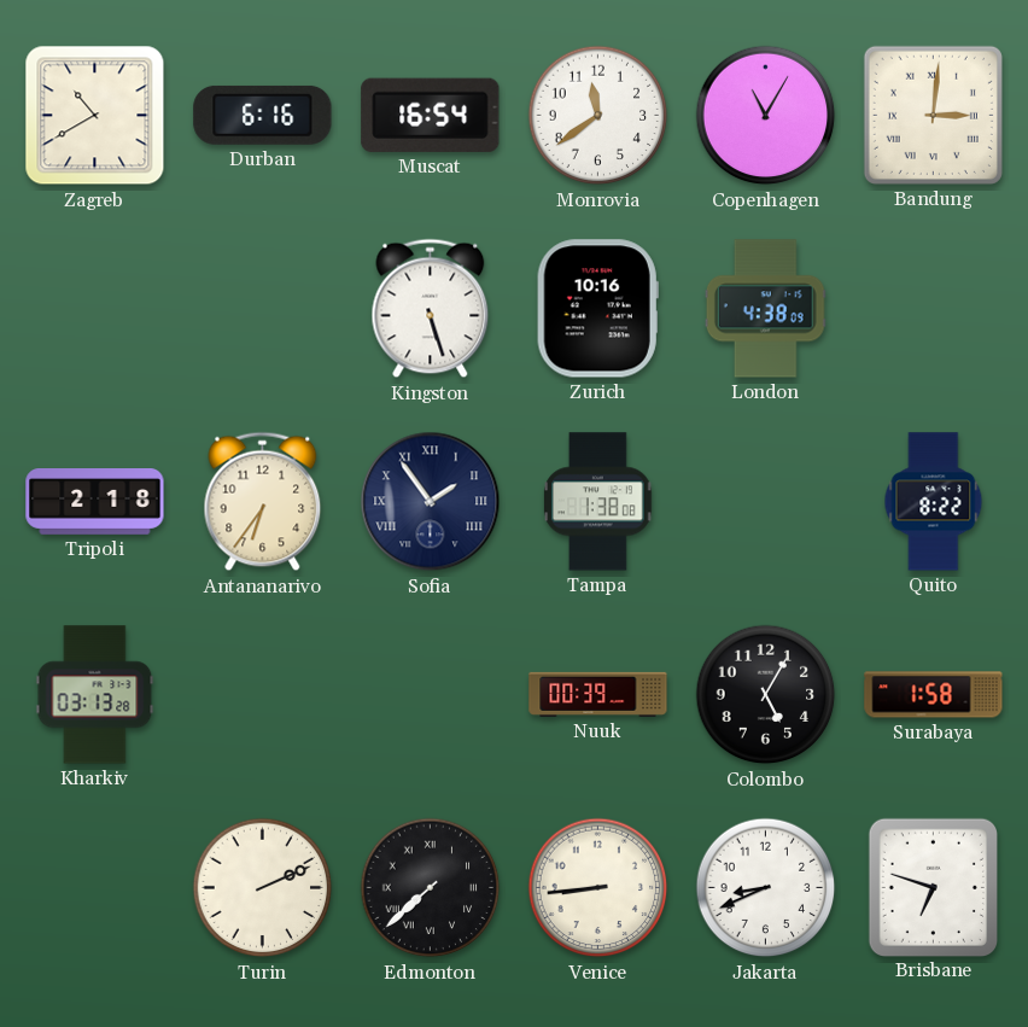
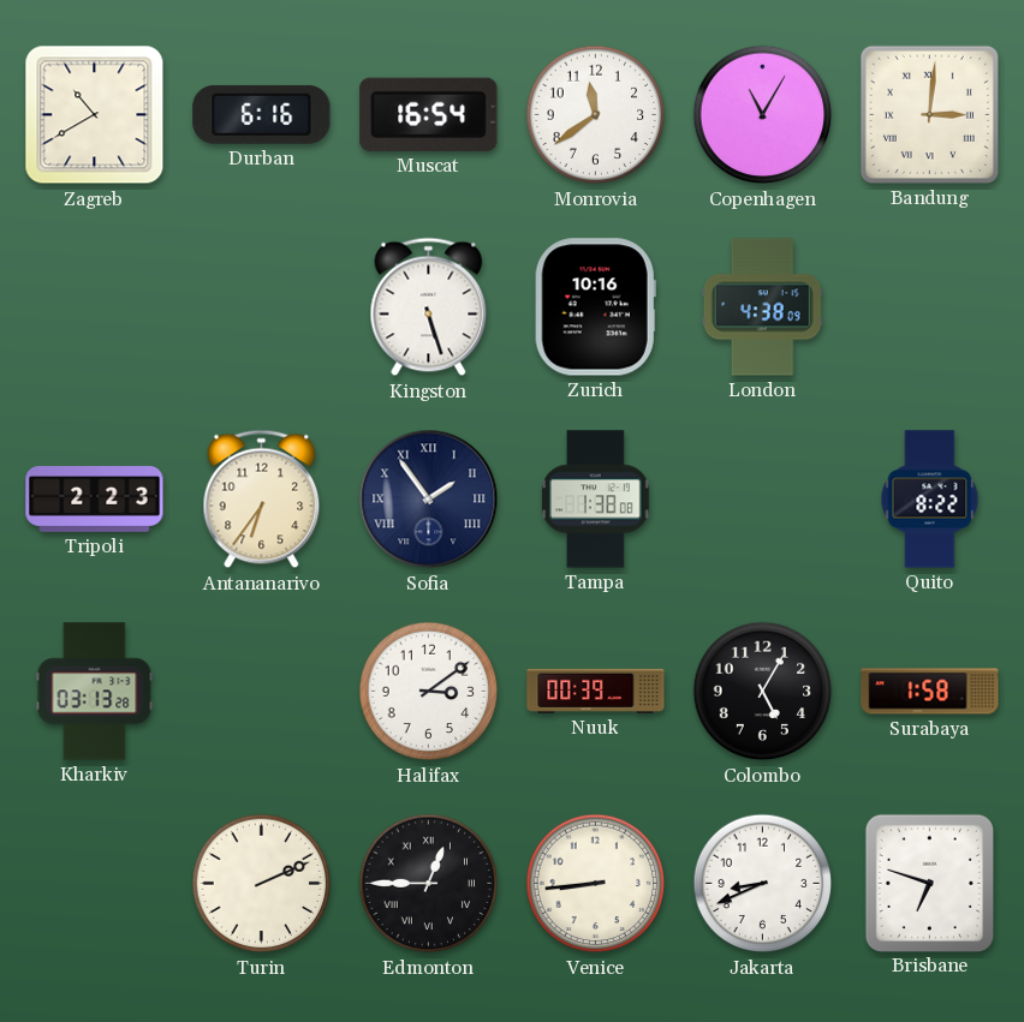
Tripoli: 2:18 -> 2:23 (95, 500)
Halifax: none -> 3:09 (429, 692)
Edmonton: 7:38 -> 12:45 (429, 884)
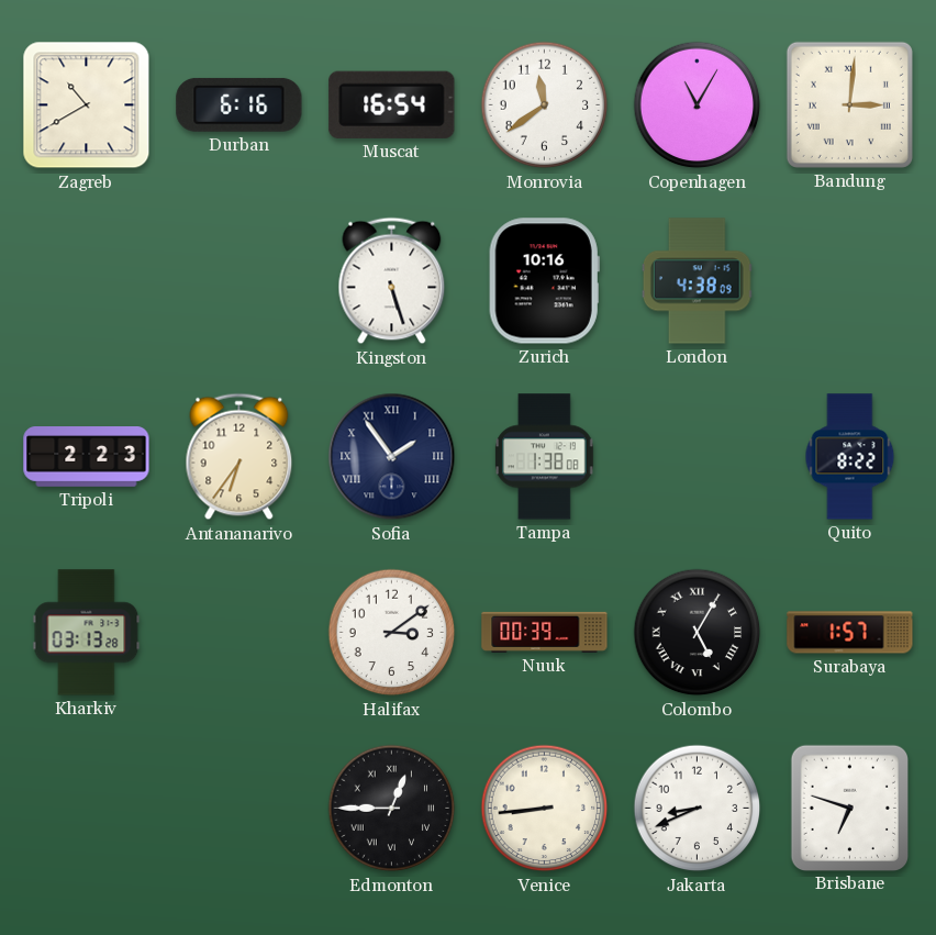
Colombo numerals: Arabic -> Roman (698, 633)
Surabaya: 1:58 -> 1:57 (850, 633)
Turin: 2:11 -> none (262, 884)
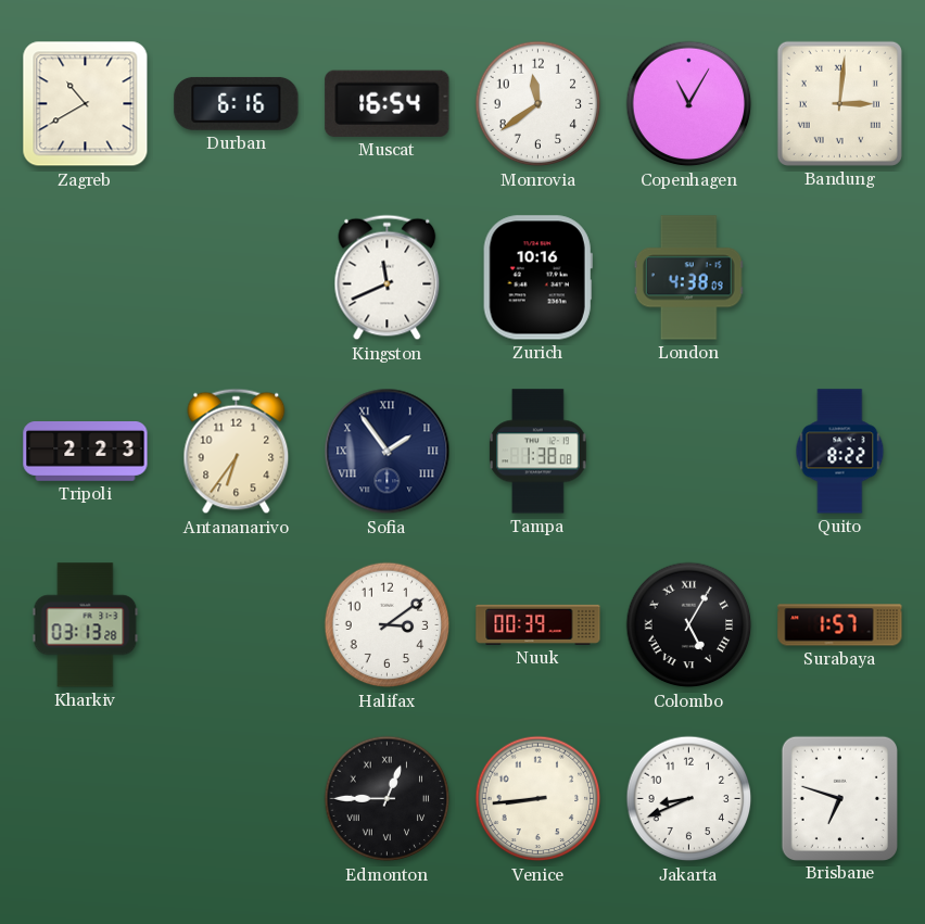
Kingston: 5:27 -> 11:41 (388, 278)
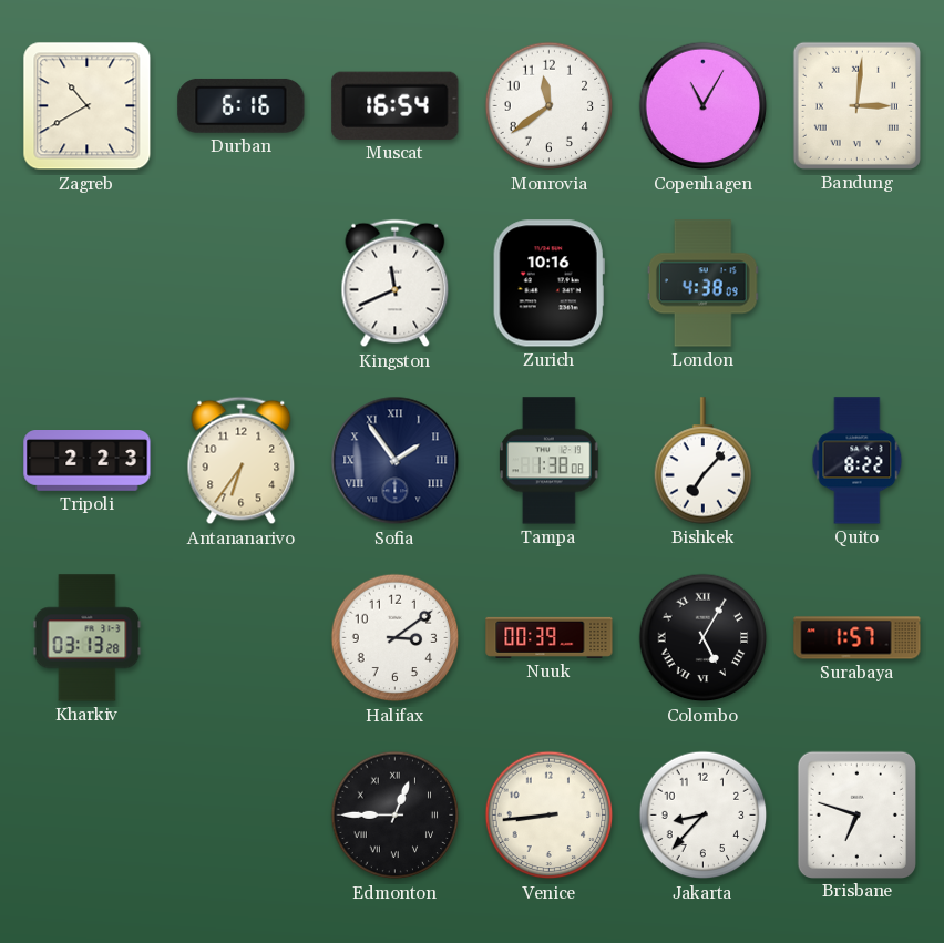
Bishkek: none -> 7:07 (704, 461)
Jakarta: 8:41 -> 8:37 (704, 816)
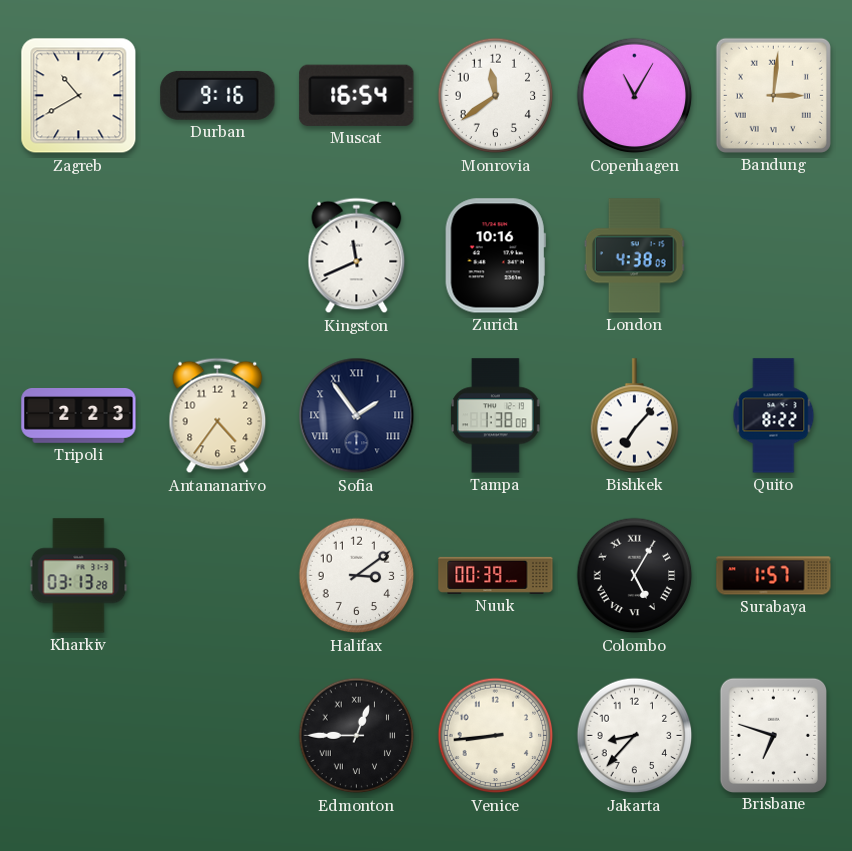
Durban: 6:16 -> 9:16 (218, 95)
Antananarivo: 6:36 -> 4:36 (218, 416)
